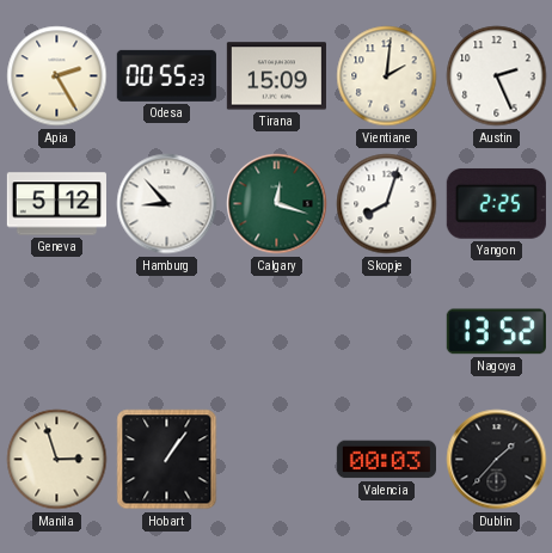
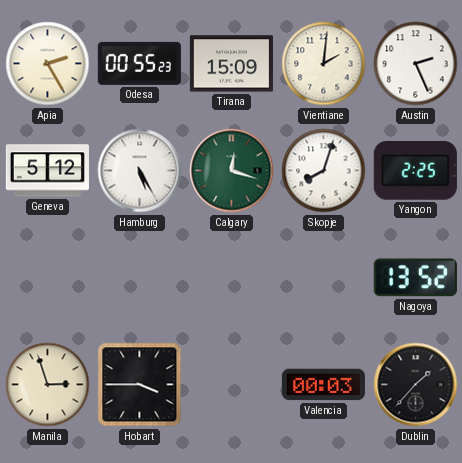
Hamburg: 8:53 -> 5:25 (140, 171)
Hobart: 1:06 -> 3:45 (140, 385)
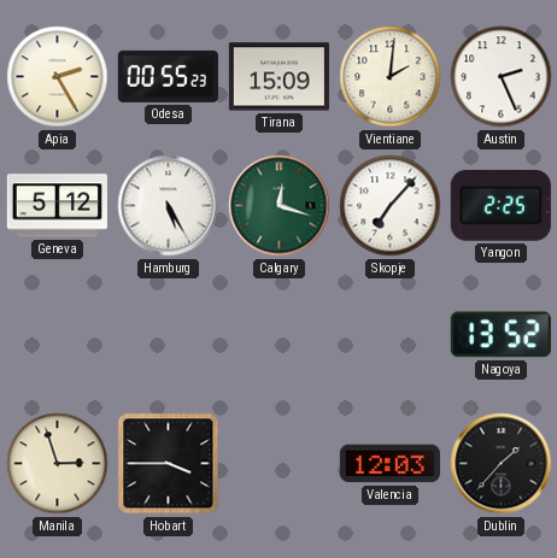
Skopje: 8:03 -> 7:07 (391, 206)
Valencia: 00:03 -> 12:03 (389, 464)
